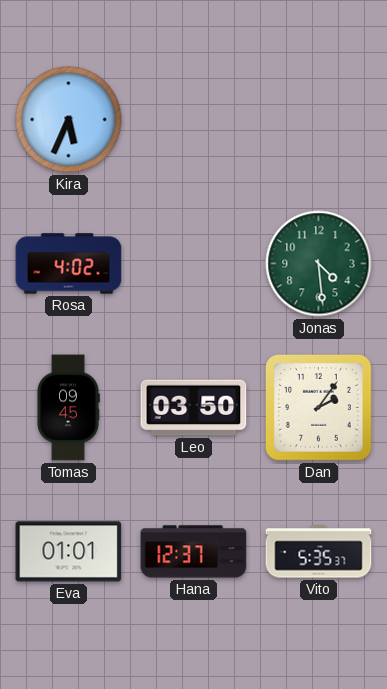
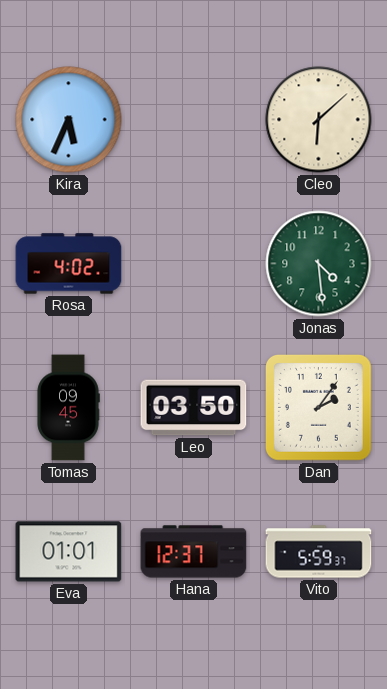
Cleo: none -> 6:08 (319, 120)
Vito: 5:35 -> 5:59 (319, 552)
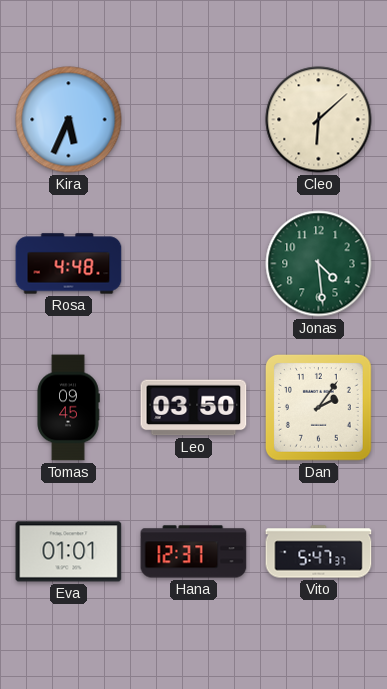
Rosa: 4:02 -> 4:48 (69, 264)
Vito: 5:59 -> 5:47 (319, 552)
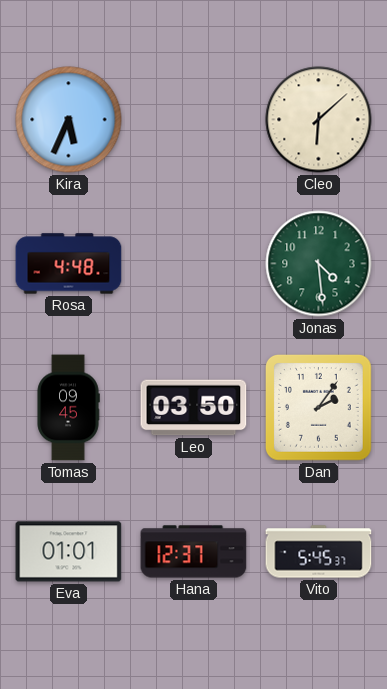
Vito: 5:47 -> 5:45 (319, 552)
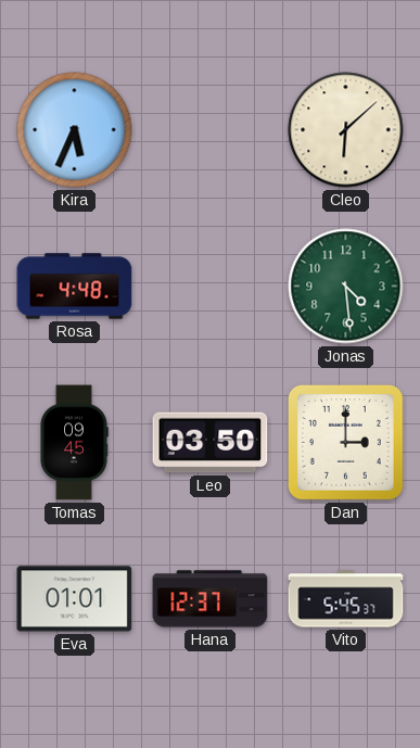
Dan: 2:06 -> 3:00 (346, 443)
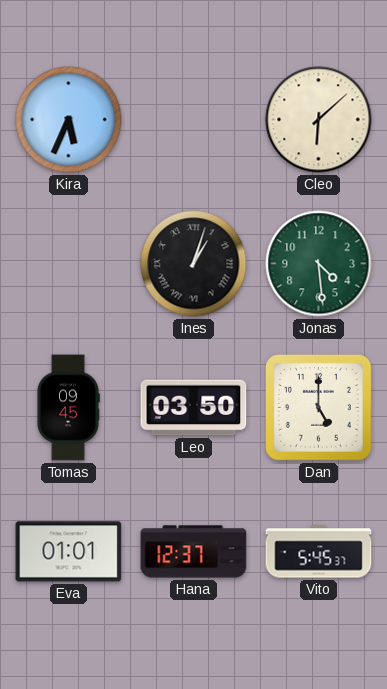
Rosa: 4:48 -> none (75, 287)
Ines: none -> 1:03 (194, 264)
Dan: 3:00 -> 5:00 (319, 408)
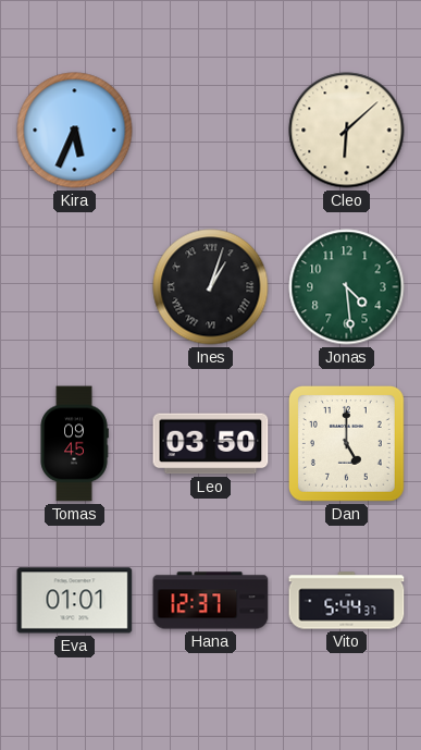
Vito: 5:45 -> 5:44 (347, 601)
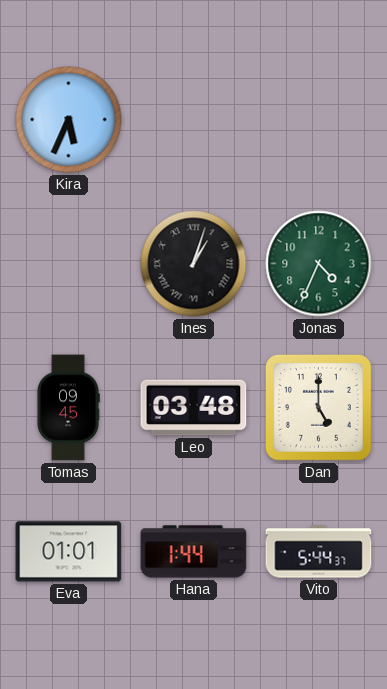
Cleo: 6:08 -> none (347, 131)
Jonas: 4:29 -> 4:34 (319, 264)
Leo: 03:50 -> 03:48 (194, 408)
Hana: 12:37 -> 1:44 (194, 552)
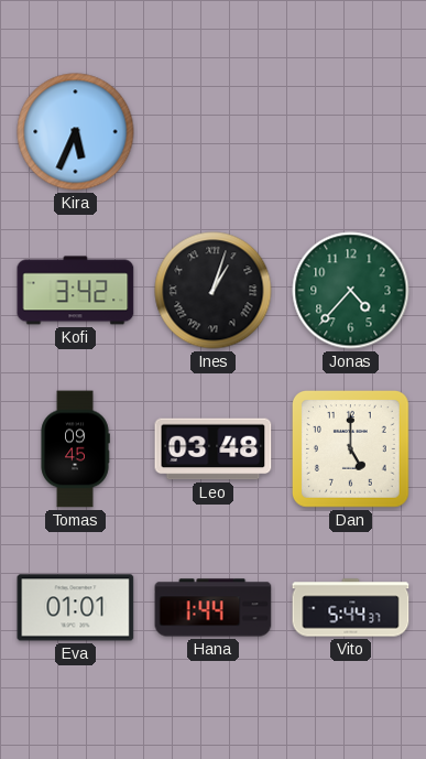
Kofi: none -> 3:42 (76, 291)
Jonas: 4:34 -> 4:37 (351, 291)
